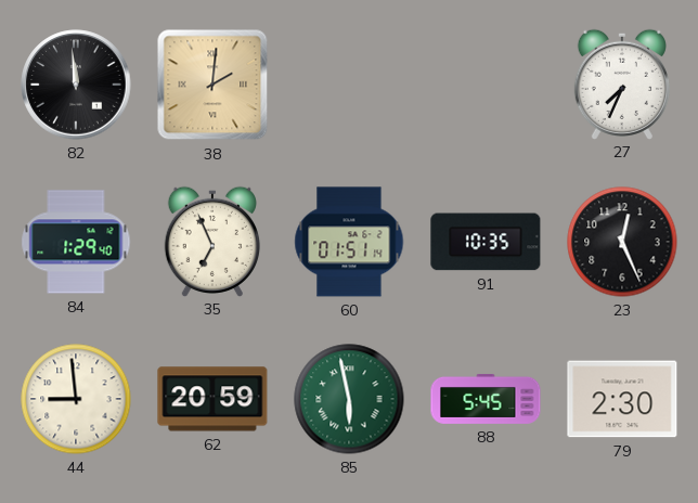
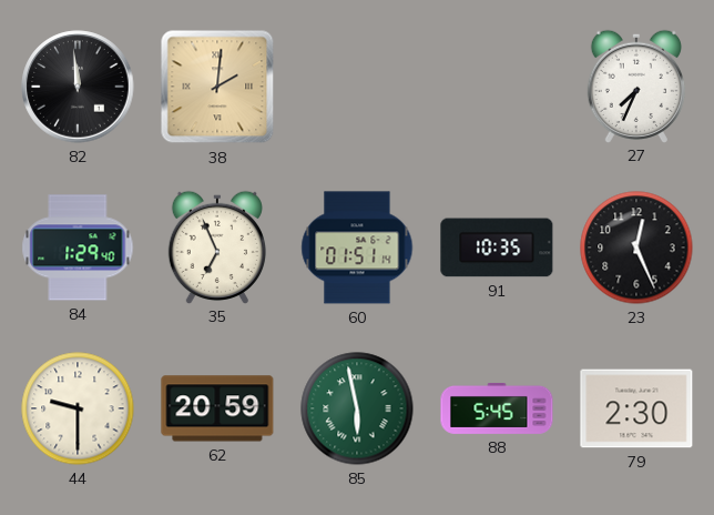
44: 8:59 -> 9:30 (78, 408)
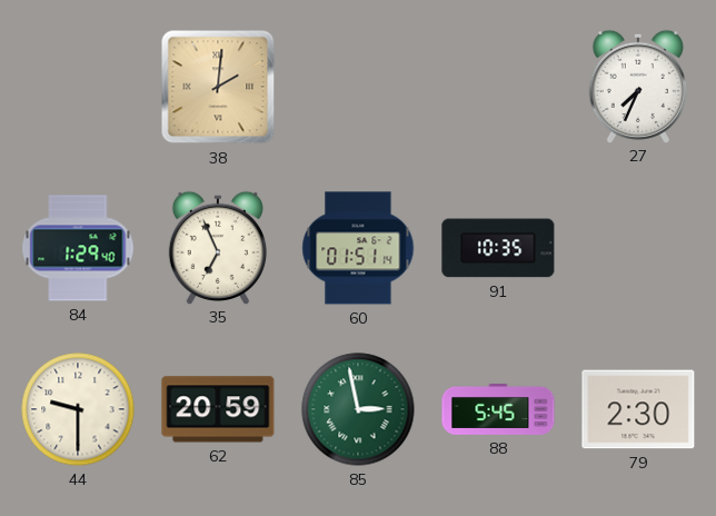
82: 11:59 -> none (78, 87)
23: 12:26 -> none (636, 248)
85: 5:58 -> 2:58 (358, 409)
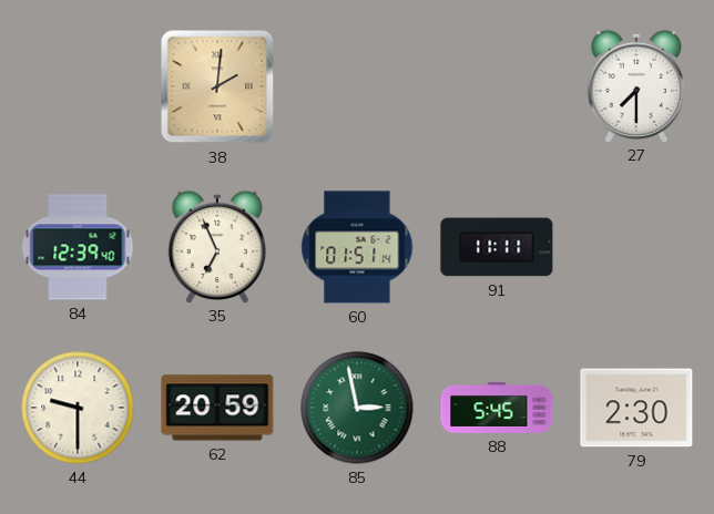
27: 7:34 -> 7:30 (636, 85)
84: 1:29 -> 12:39 (78, 247)
91: 10:35 -> 11:11 (497, 247)
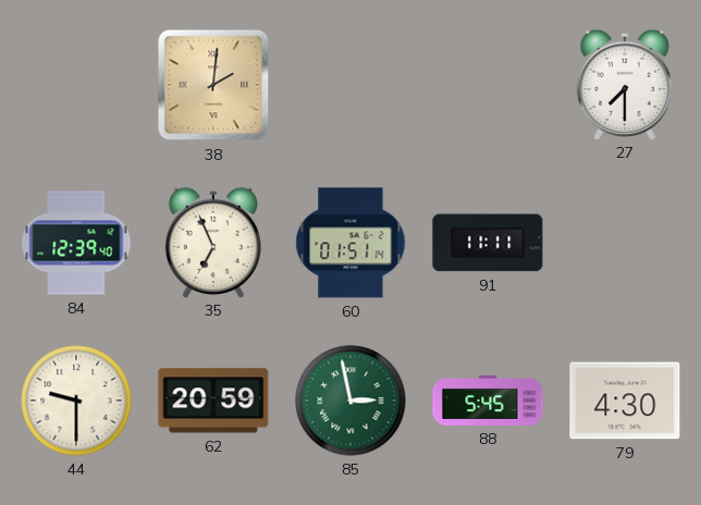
79: 2:30 -> 4:30 (625, 401)
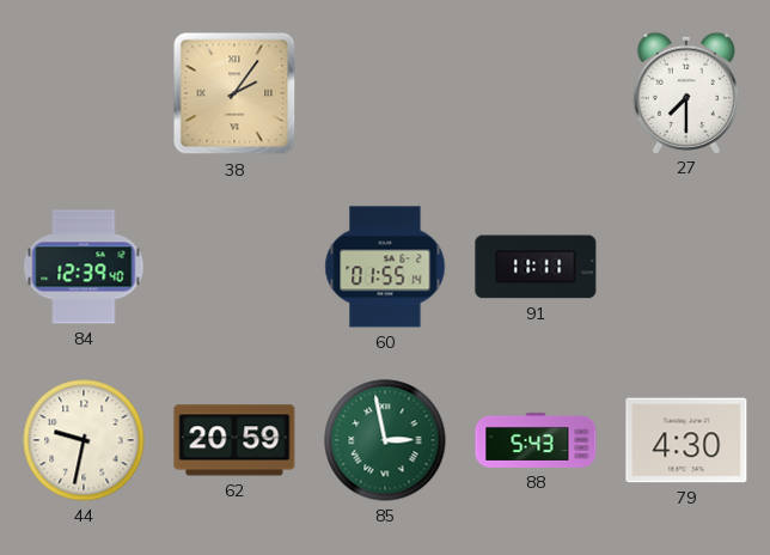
38: 2:01 -> 2:06 (234, 93)
35: 6:56 -> none (213, 242)
60: 01:51 -> 01:55 (385, 267)
44: 9:30 -> 9:32 (84, 440)
88: 5:45 -> 5:43 (536, 440)
